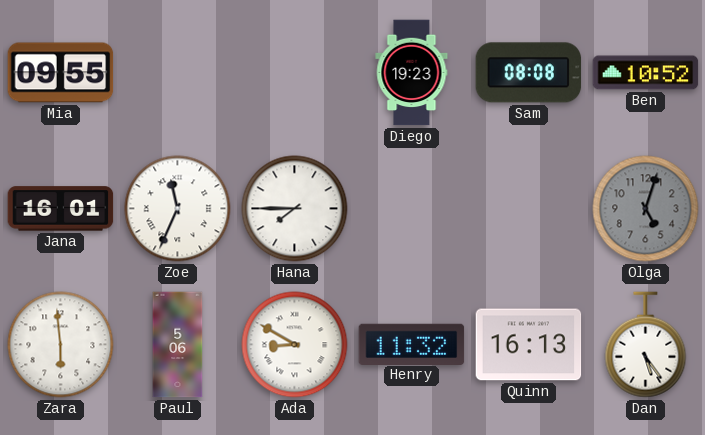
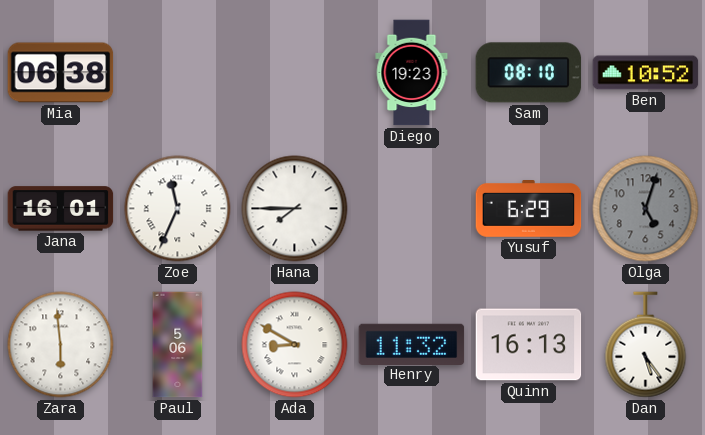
Mia: 09:55 -> 06:38 (61, 73)
Sam: 08:08 -> 08:10 (529, 73)
Yusuf: none -> 6:29 (529, 209)
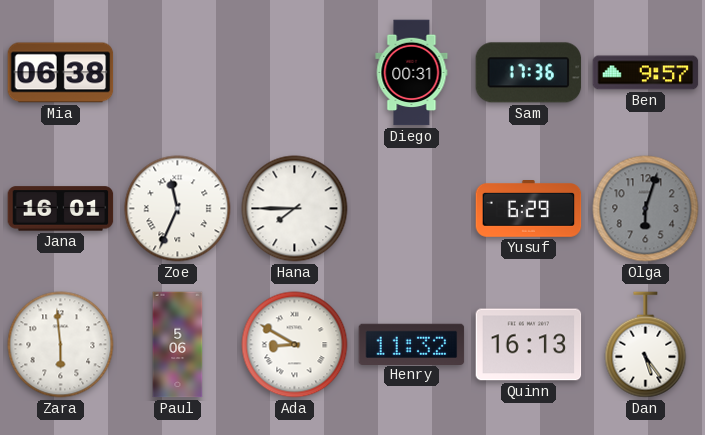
Diego: 19:23 -> 00:31 (412, 73)
Sam: 08:10 -> 17:36 (529, 73)
Ben: 10:52 -> 9:57 (646, 73)
Olga: 5:03 -> 6:03 (646, 209)
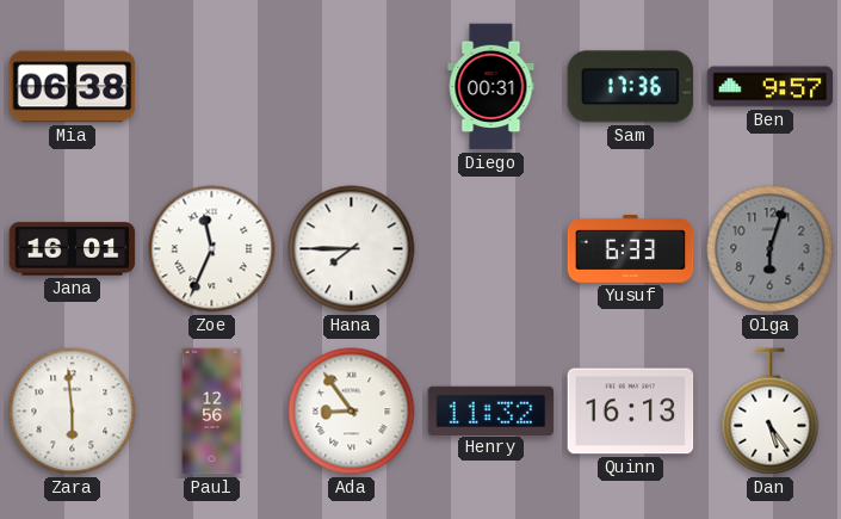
Yusuf: 6:29 -> 6:33 (631, 249)
Paul: 5:06 -> 12:56 (212, 412)
Ada: 8:50 -> 8:54 (352, 412)
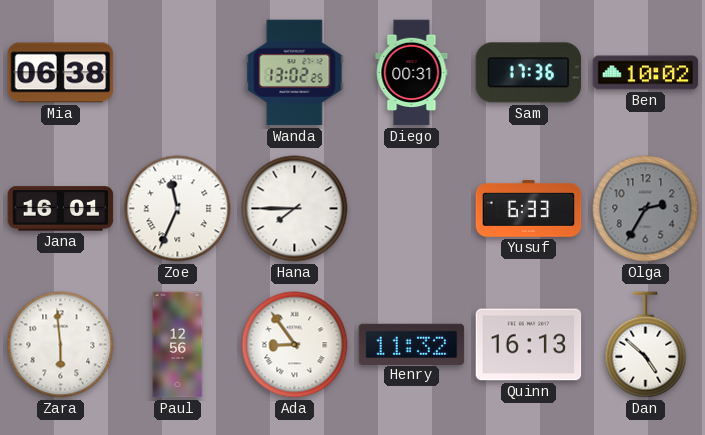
Wanda: none -> 13:02 (295, 73)
Ben: 9:57 -> 10:02 (646, 73)
Olga: 6:03 -> 2:35 (646, 209)
Dan: 5:24 -> 4:52 (646, 345)
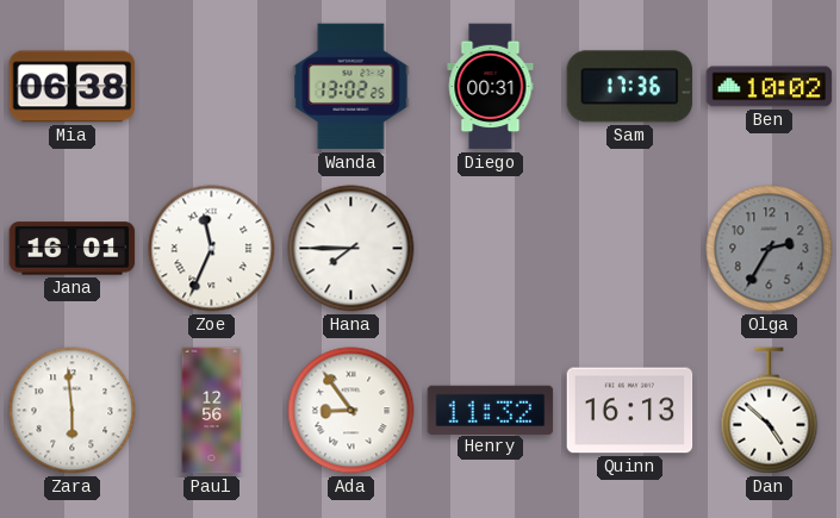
Yusuf: 6:33 -> none (529, 209)
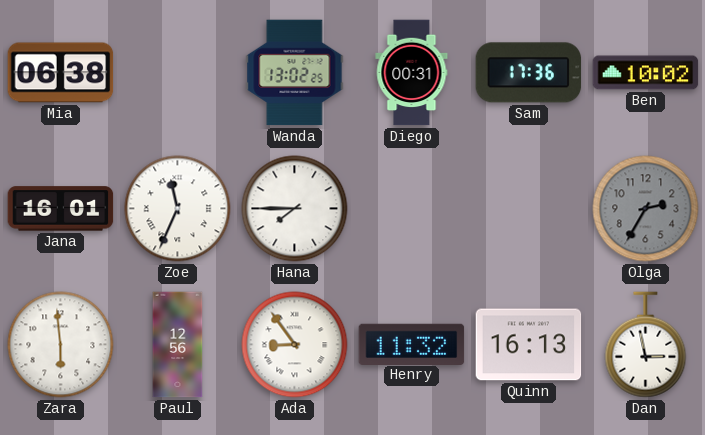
Dan: 4:52 -> 2:58 (646, 345)
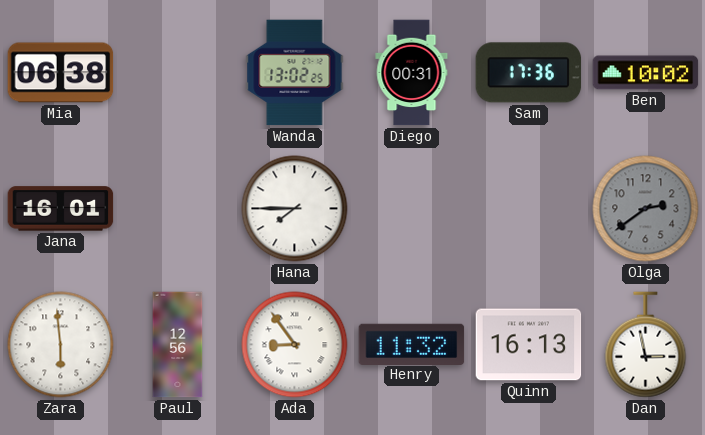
Zoe: 11:34 -> none (178, 209)
Olga: 2:35 -> 2:39 (646, 209)
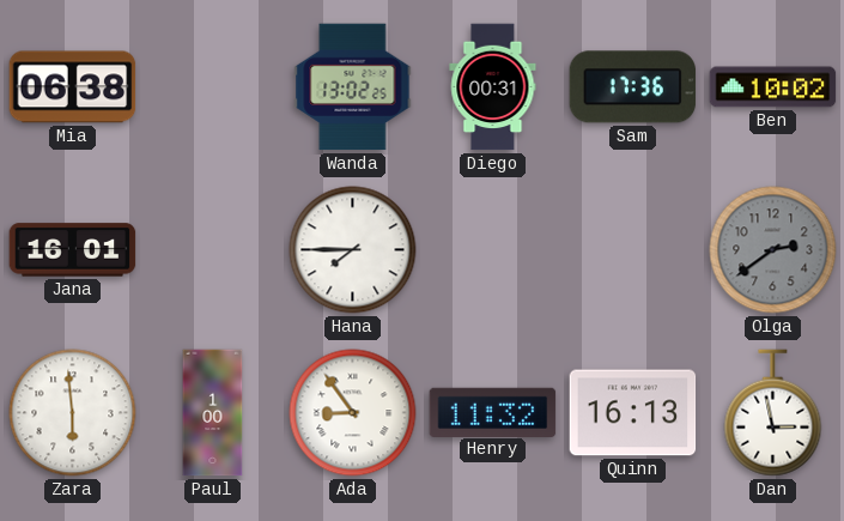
Paul: 12:56 -> 1:00 (213, 413)
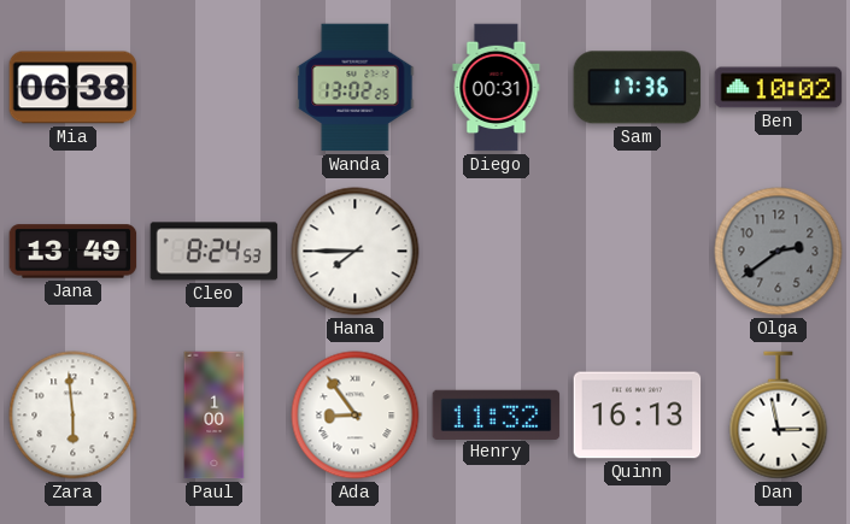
Jana: 16:01 -> 13:49 (74, 252)
Cleo: none -> 8:24 (215, 252)
